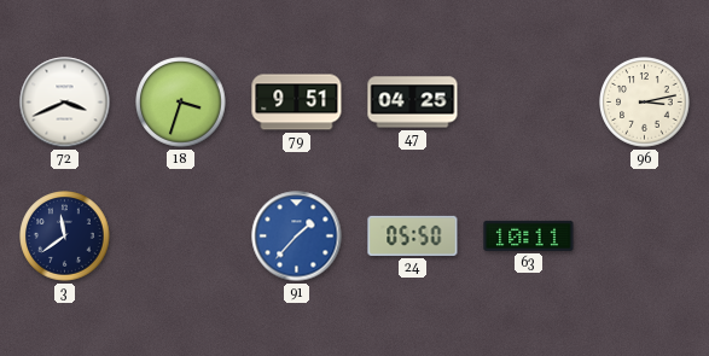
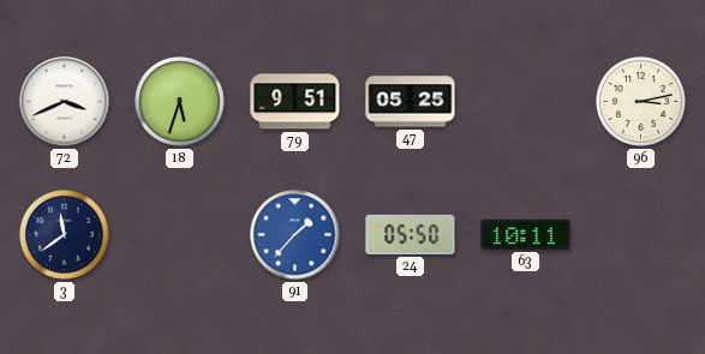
18: 3:33 -> 5:33 (180, 102)
47: 04:25 -> 05:25 (411, 102)
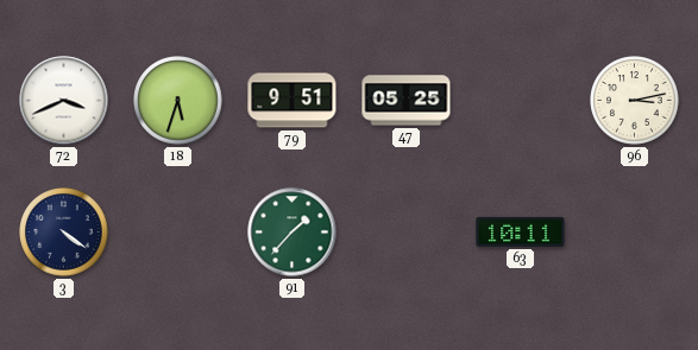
3: 11:39 -> 4:21 (64, 233)
91 dial: blue -> green (293, 233)
24: 05:50 -> none (411, 234)
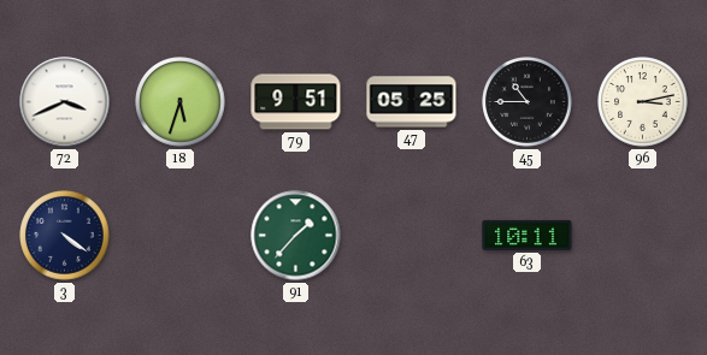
45: none -> 10:45 (528, 102)
